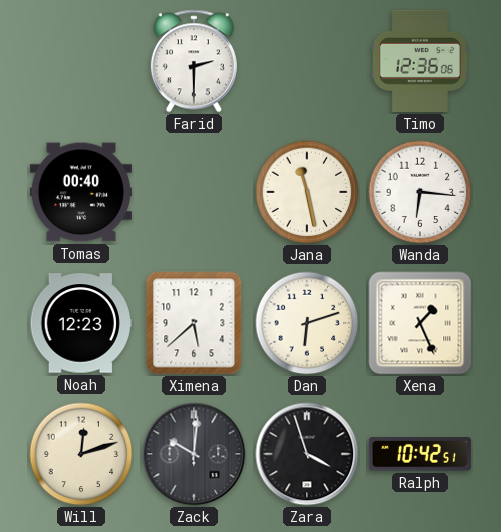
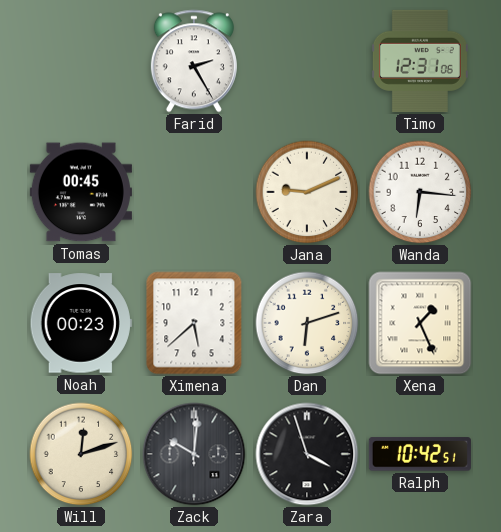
Farid: 2:30 -> 2:25 (194, 61)
Timo: 12:36 -> 12:31 (420, 61)
Tomas: 00:40 -> 00:45 (81, 192)
Jana: 11:28 -> 9:11 (307, 192)
Noah: 12:23 -> 00:23 (81, 323)
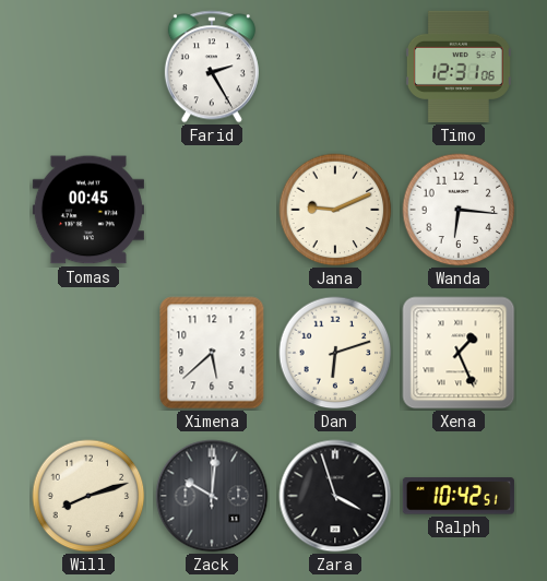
Noah: 00:23 -> none (81, 323)
Will: 12:12 -> 8:12 (88, 496)
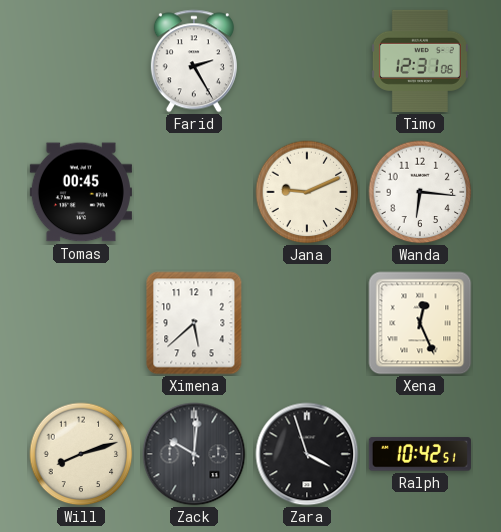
Dan: 6:12 -> none (335, 353)
Xena: 1:26 -> 12:26 (420, 323)
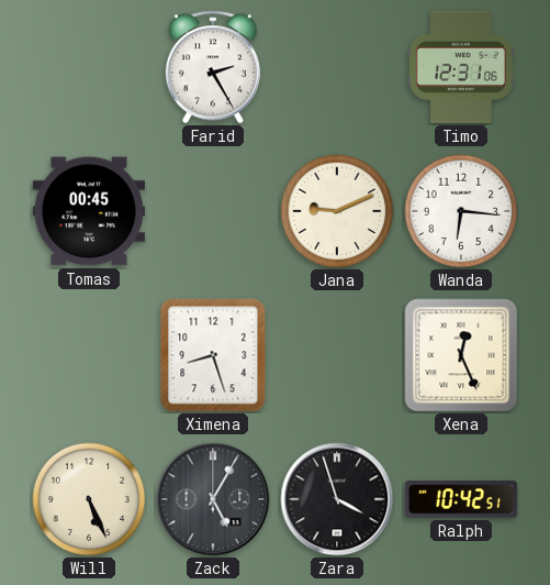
Ximena: 5:38 -> 8:27 (213, 355)
Will: 8:12 -> 5:26 (89, 499)
Zack: 10:01 -> 5:05 (213, 499)
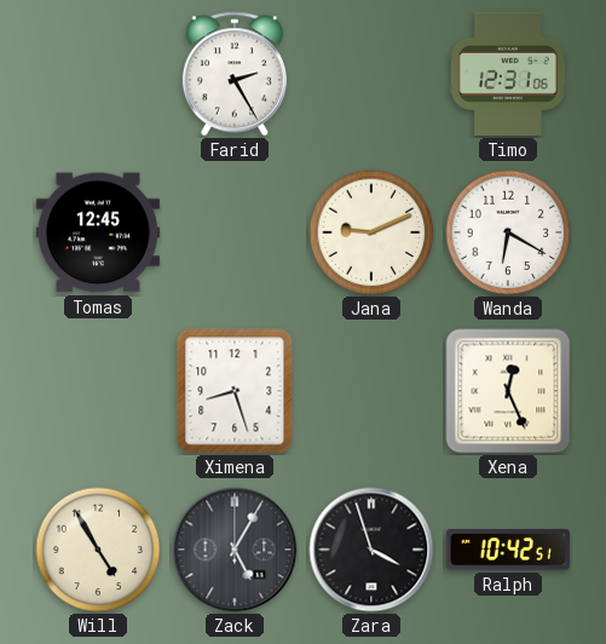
Tomas: 00:45 -> 12:45 (98, 232)
Wanda: 6:16 -> 6:20 (508, 232)
Will: 5:26 -> 4:55 (98, 550)
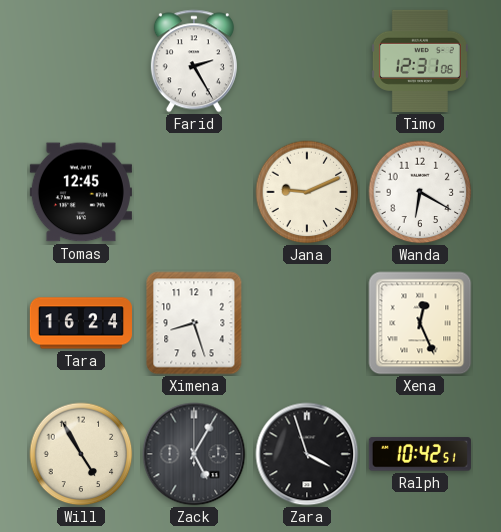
Tara: none -> 16:24 (80, 323)
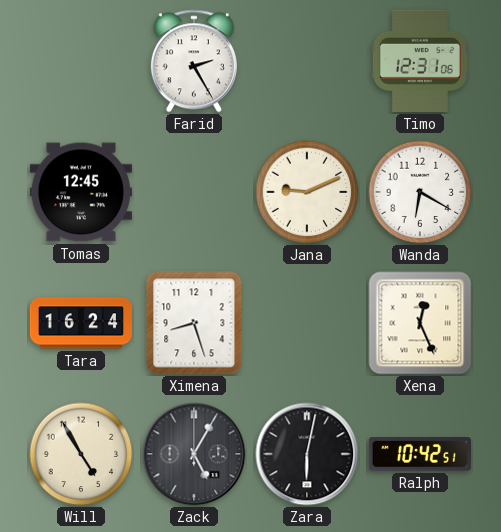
Zara: 3:57 -> 6:02 (307, 454)
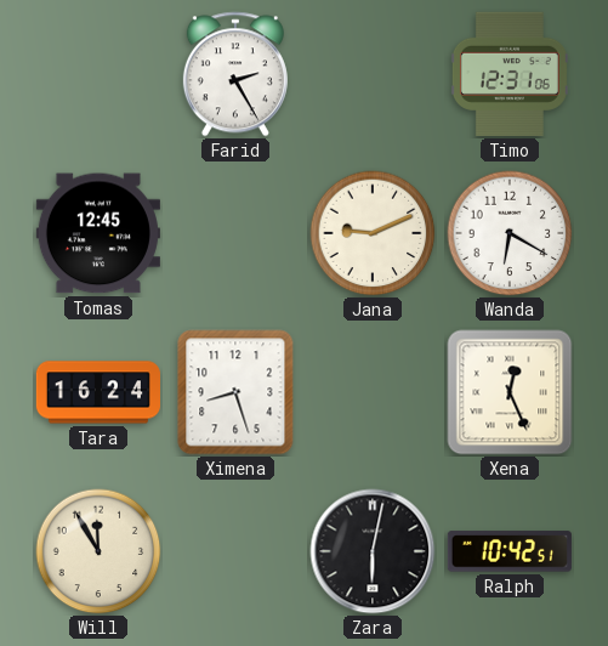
Will: 4:55 -> 11:55 (98, 551)
Zack: 5:05 -> none (194, 454)
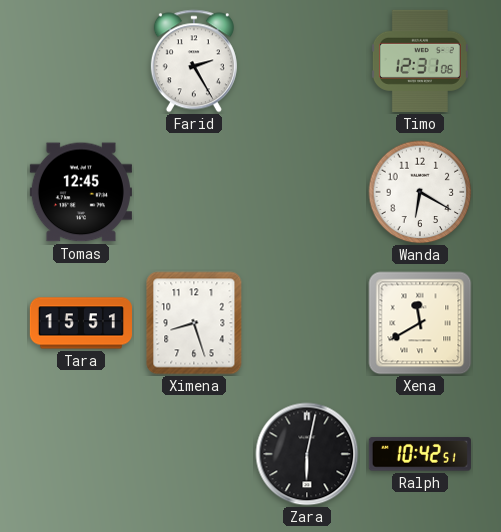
Jana: 9:11 -> none (373, 233)
Tara: 16:24 -> 15:51 (80, 323)
Xena: 12:26 -> 11:40 (420, 323)
Will: 11:55 -> none (98, 551)
